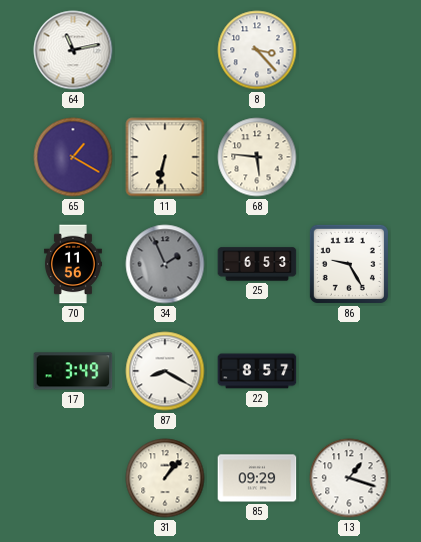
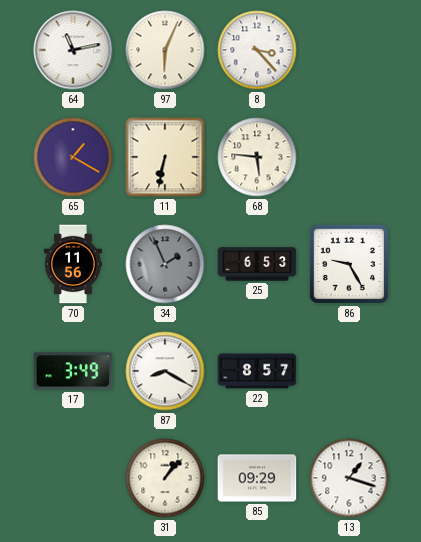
97: none -> 6:04 (165, 50)
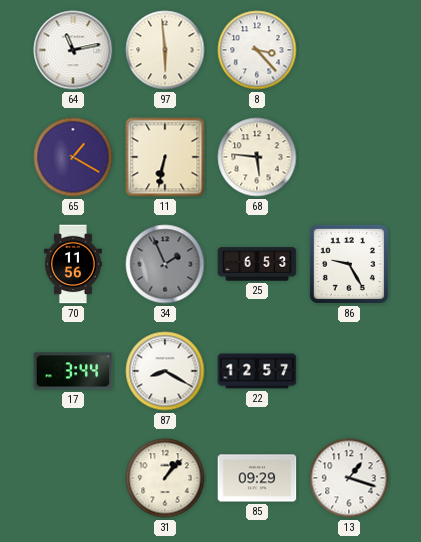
97: 6:04 -> 5:59 (165, 50)
17: 3:49 -> 3:44 (73, 371)
22: 8:57 -> 12:57 (257, 371)
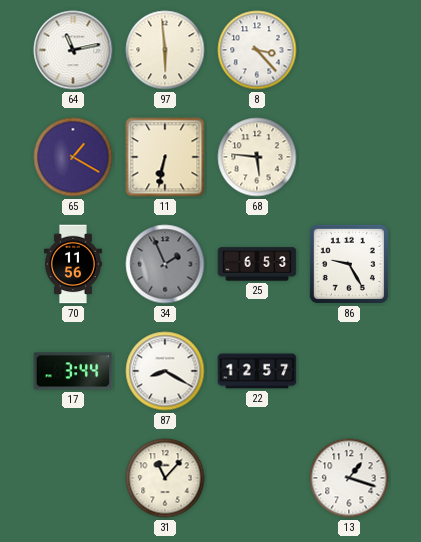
31: 1:07 -> 11:07 (165, 478)
85: 09:29 -> none (257, 478)
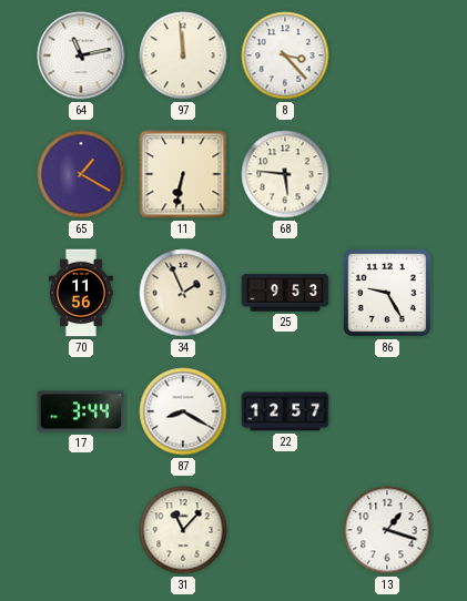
97: 5:59 -> 11:59 (183, 55)
34 dial: grey -> cream (183, 293)
25: 6:53 -> 9:53 (285, 293)
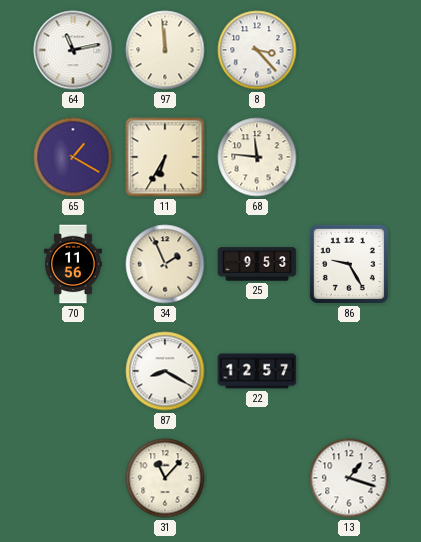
11: 6:32 -> 6:35 (165, 157)
68: 5:46 -> 11:46 (257, 157)
17: 3:44 -> none (81, 411)
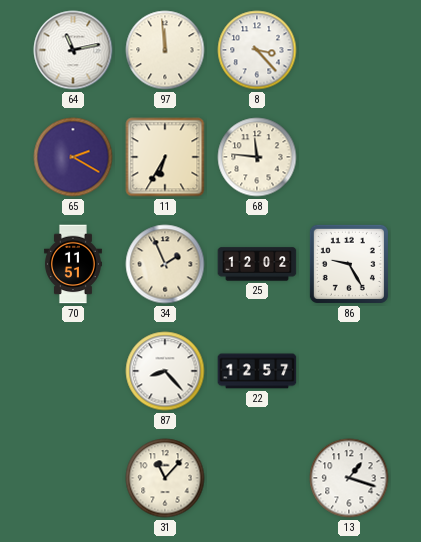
65: 1:20 -> 2:20 (73, 157)
70: 11:56 -> 11:51 (73, 264)
25: 9:53 -> 12:02 (257, 264)
87: 8:20 -> 8:23 (165, 371)
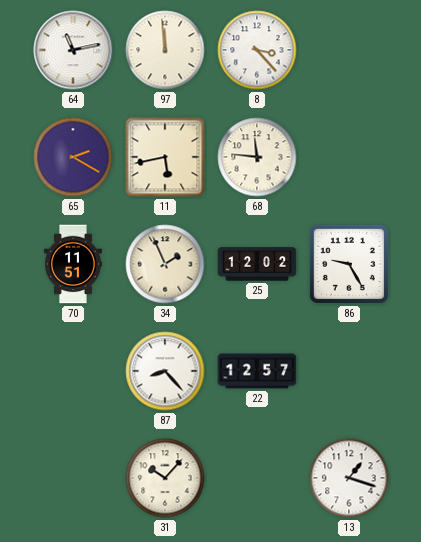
11: 6:35 -> 5:43 (165, 157)
31: 11:07 -> 10:07 (165, 478)
